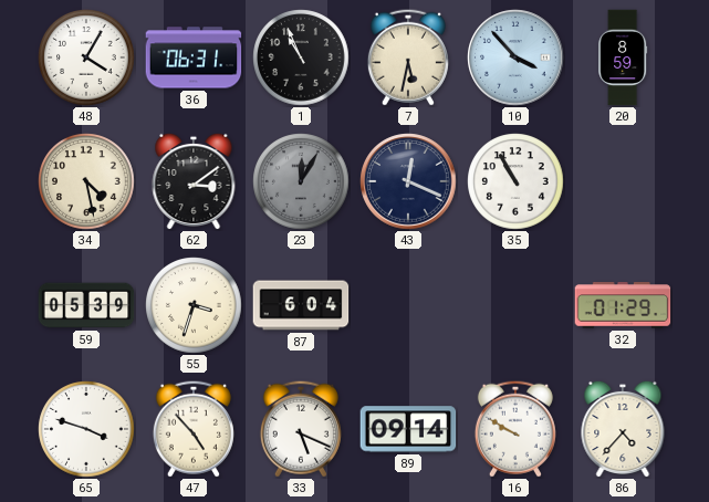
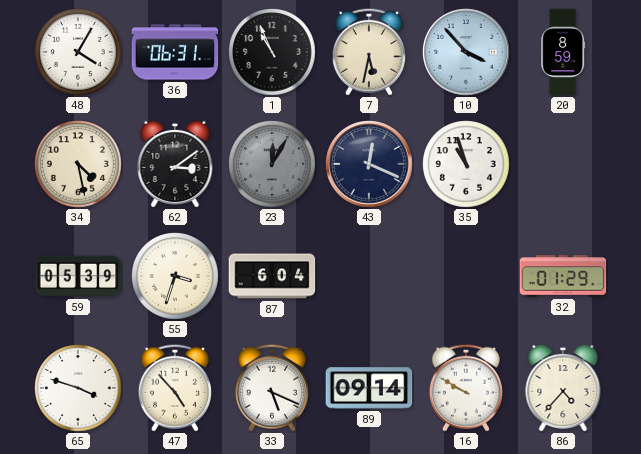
35: 10:55 -> 10:57 (466, 164)
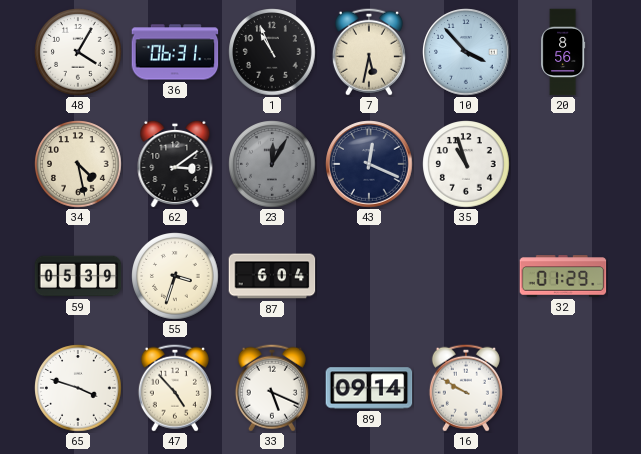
20: 8:59 -> 8:56 (563, 52)
86: 4:37 -> none (563, 388)
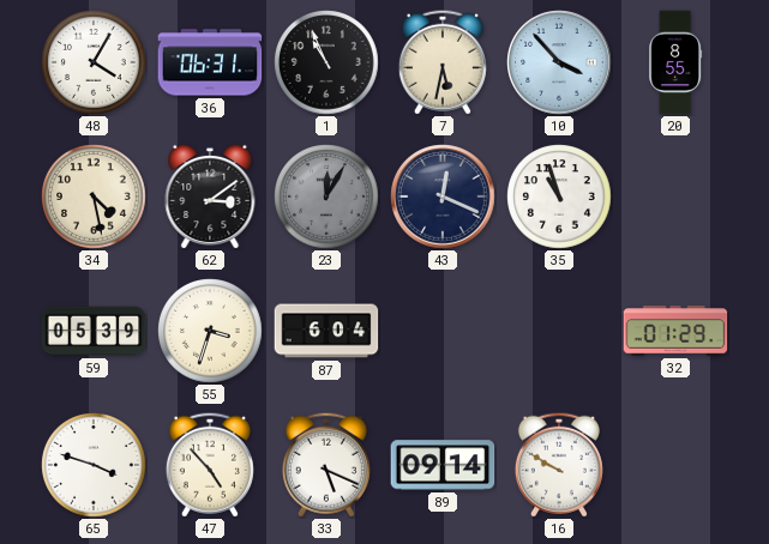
20: 8:56 -> 8:55 (675, 62)
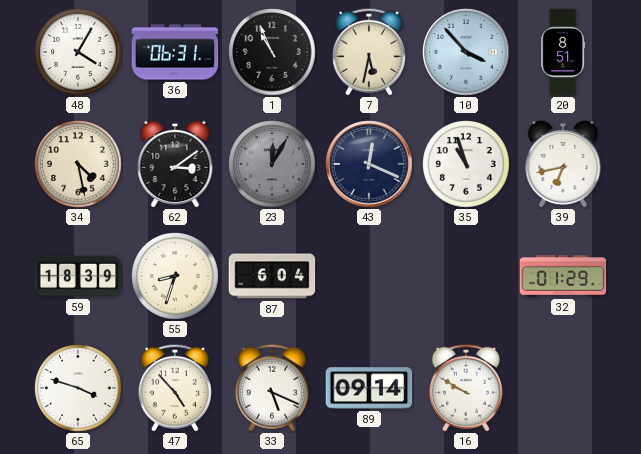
20: 8:55 -> 8:51 (563, 52)
39: none -> 6:43 (563, 164)
59: 05:39 -> 18:39 (78, 276)
55: 3:33 -> 8:33 (175, 276)
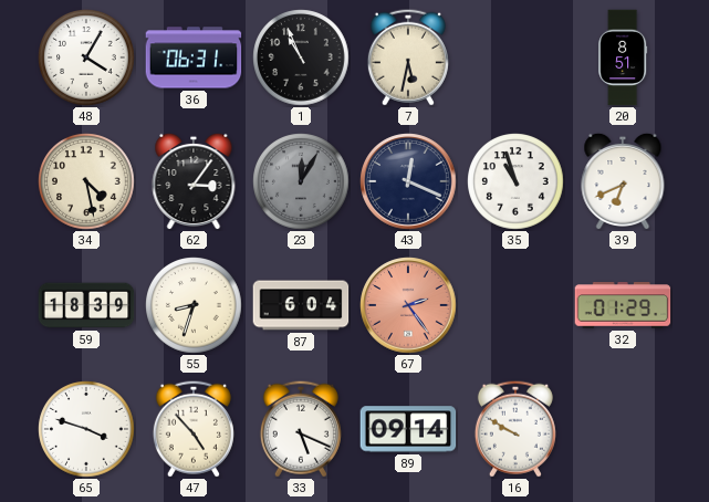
10: 3:53 -> none (466, 52)
62: 3:09 -> 3:06 (194, 181)
39: 6:43 -> 6:41 (623, 181)
67: none -> 2:24 (408, 305)
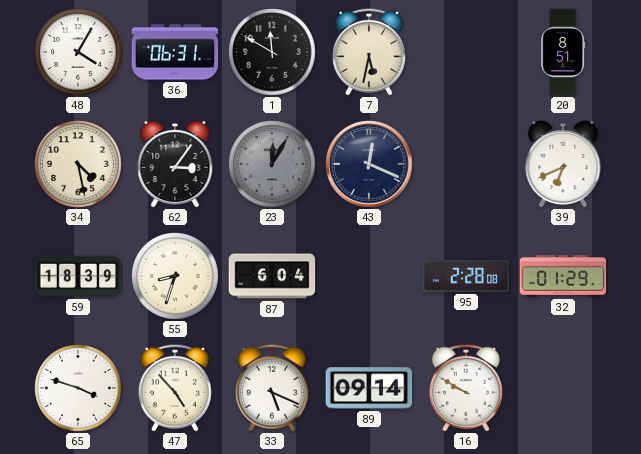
1: 10:56 -> 11:50 (272, 52)
35: 10:57 -> none (515, 181)
67: 2:24 -> none (408, 305)
95: none -> 2:28 (466, 276)
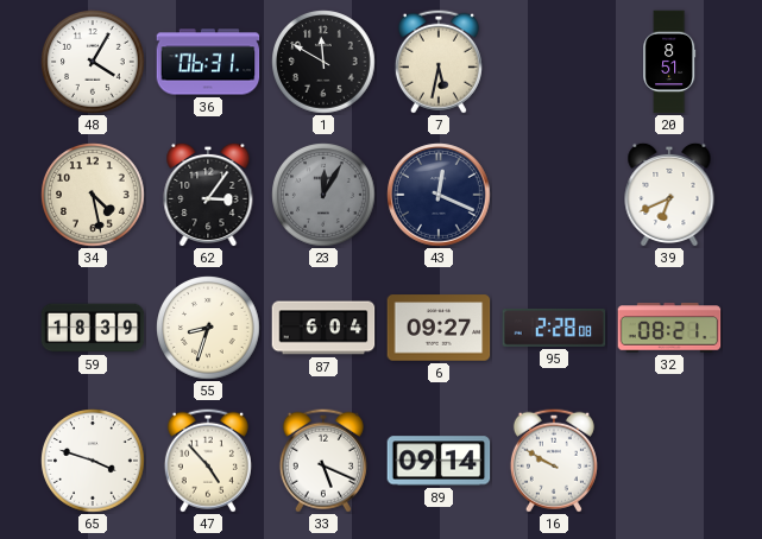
6: none -> 09:27 (439, 328)
32: 01:29 -> 08:21 (669, 328)
